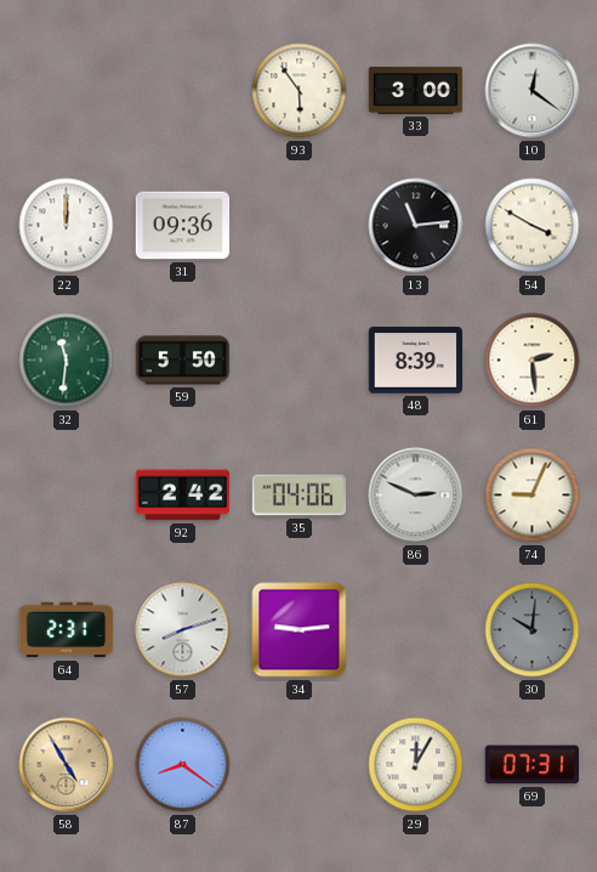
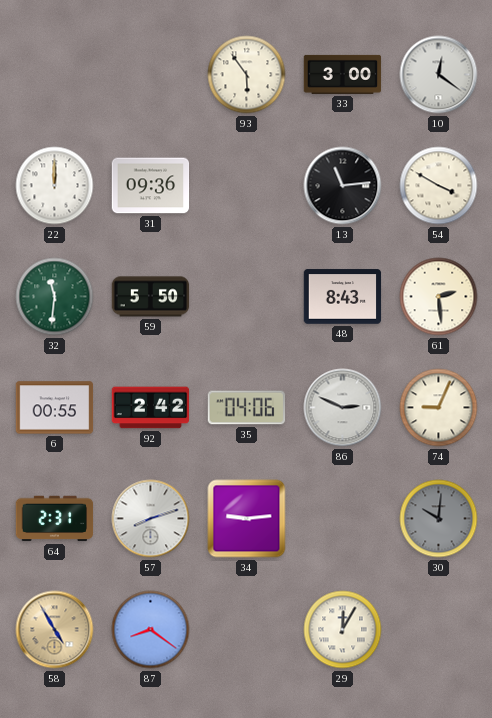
48: 8:39 -> 8:43 (343, 297)
6: none -> 00:55 (55, 408)
69: 07:31 -> none (533, 765)
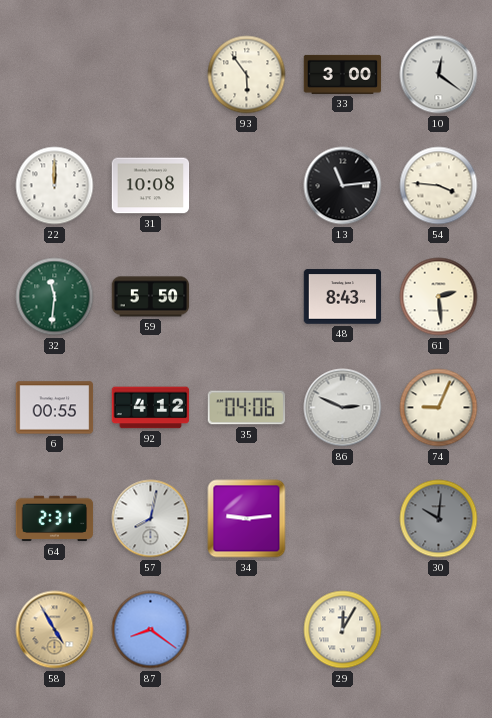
31: 09:36 -> 10:08 (151, 186)
54: 3:50 -> 3:46 (439, 186)
92: 2:42 -> 4:12 (151, 408)
57: 8:12 -> 8:02 (151, 519)
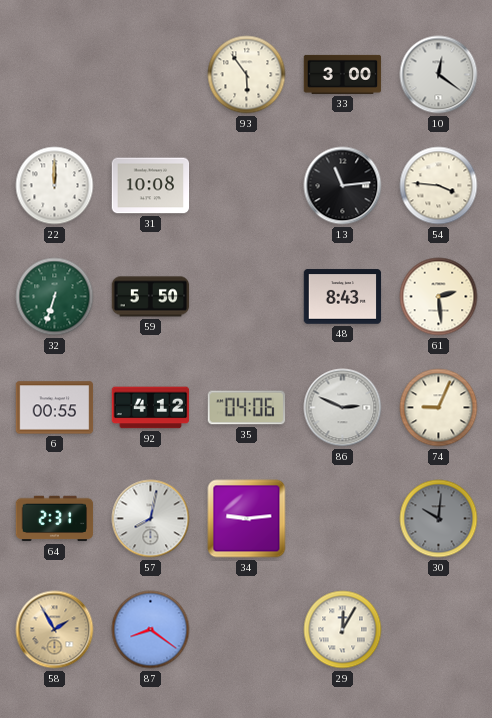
32: 11:31 -> 6:33 (55, 297)
58: 4:55 -> 1:55 (55, 630)
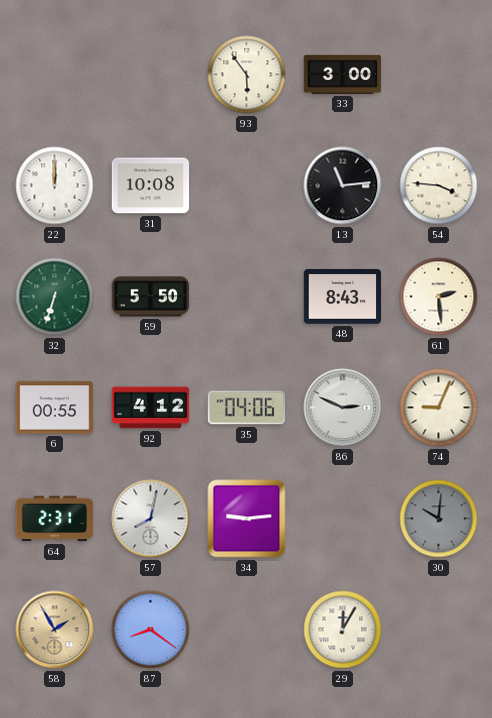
10: 12:21 -> none (439, 75)
